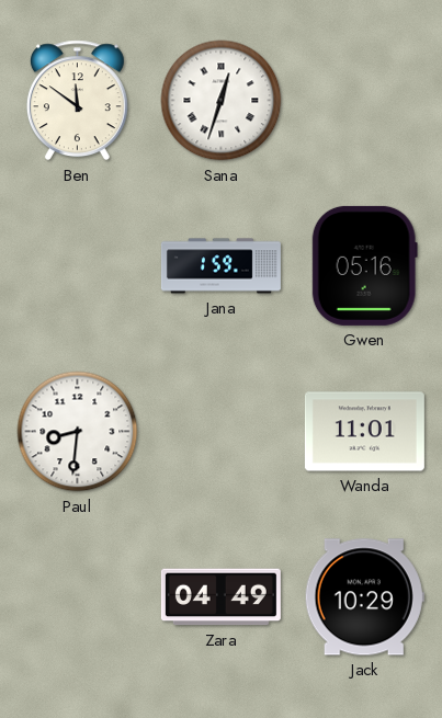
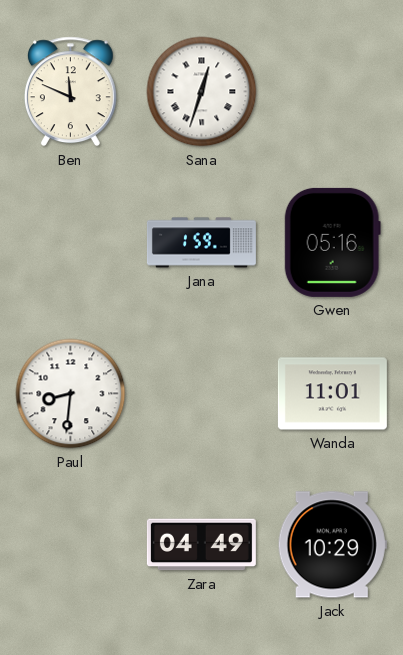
Ben: 11:51 -> 11:49 (70, 92)
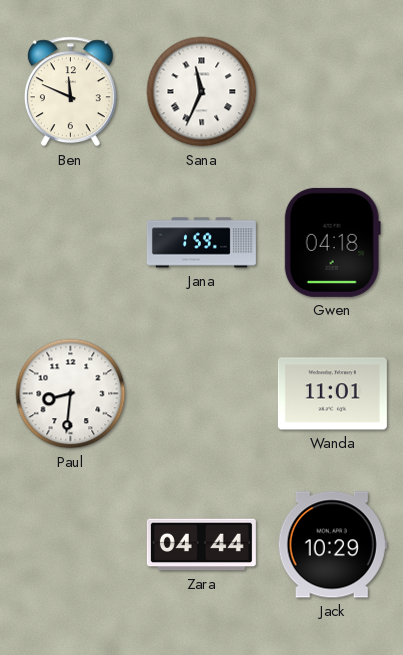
Sana: 12:33 -> 11:34 (202, 92)
Gwen: 05:16 -> 04:18 (332, 242)
Zara: 04:49 -> 04:44 (201, 545)
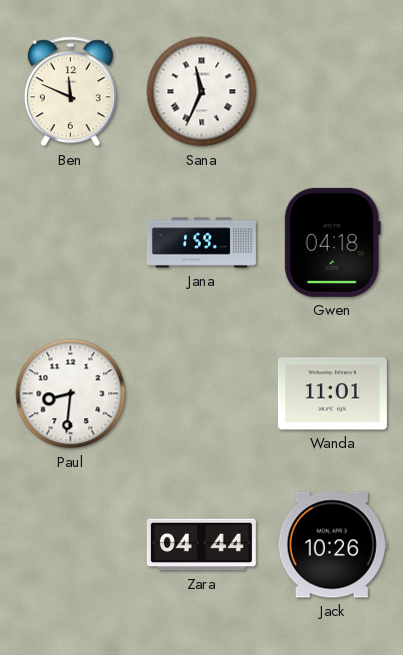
Jack: 10:29 -> 10:26 (332, 545)
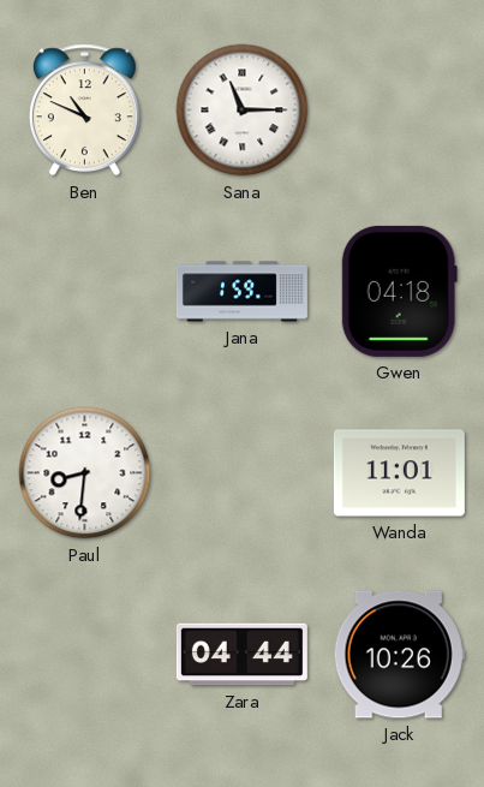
Ben: 11:49 -> 10:49 (84, 111)
Sana: 11:34 -> 11:15 (243, 111)
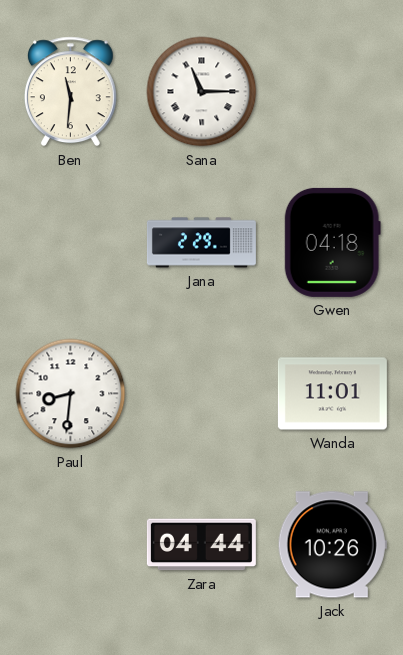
Ben: 10:49 -> 11:31 (70, 92)
Jana: 1:59 -> 2:29 (201, 243)
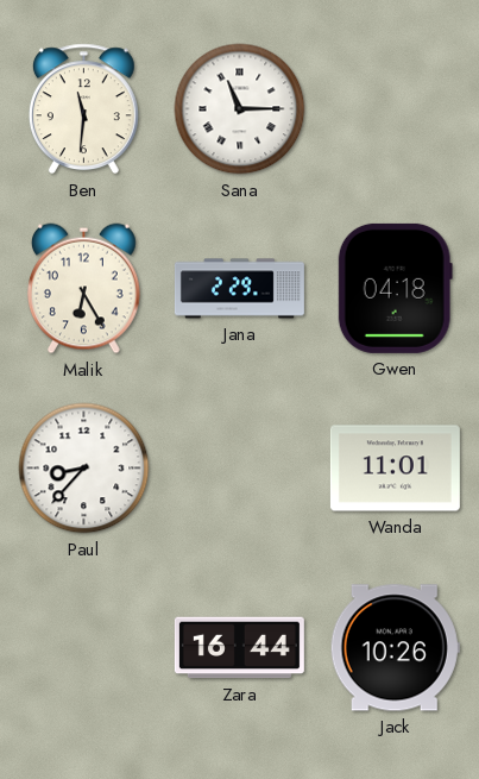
Malik: none -> 6:25 (83, 289)
Paul: 8:31 -> 8:37 (84, 469)
Zara: 04:44 -> 16:44 (239, 648)
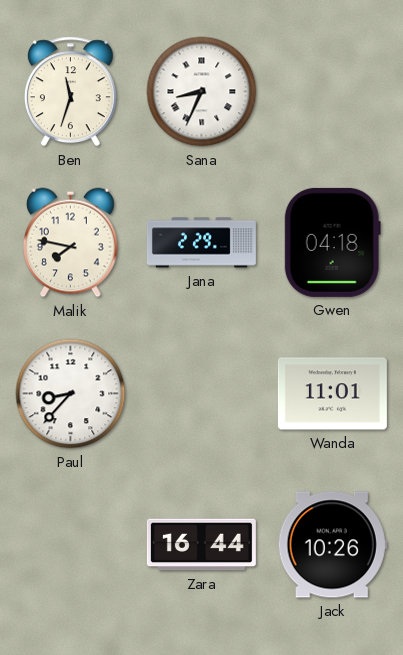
Ben: 11:31 -> 11:33 (70, 92)
Sana: 11:15 -> 8:34 (202, 92)
Malik: 6:25 -> 7:47 (70, 243)
